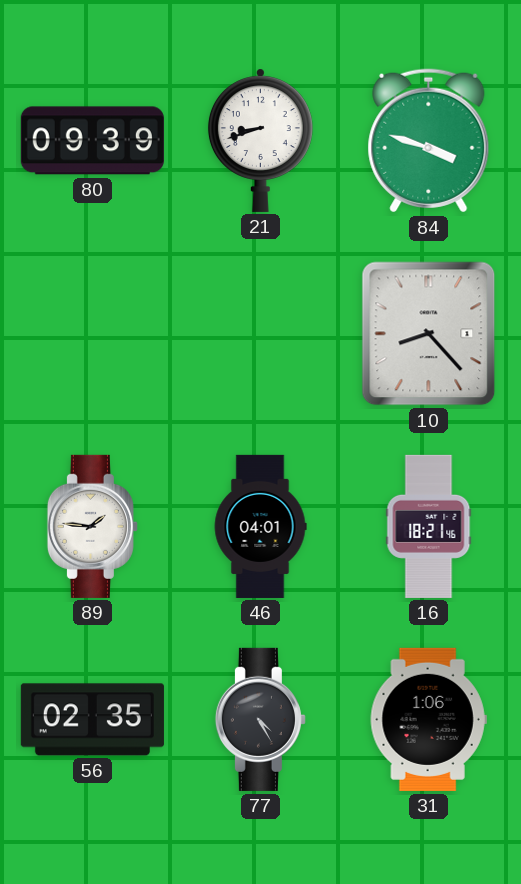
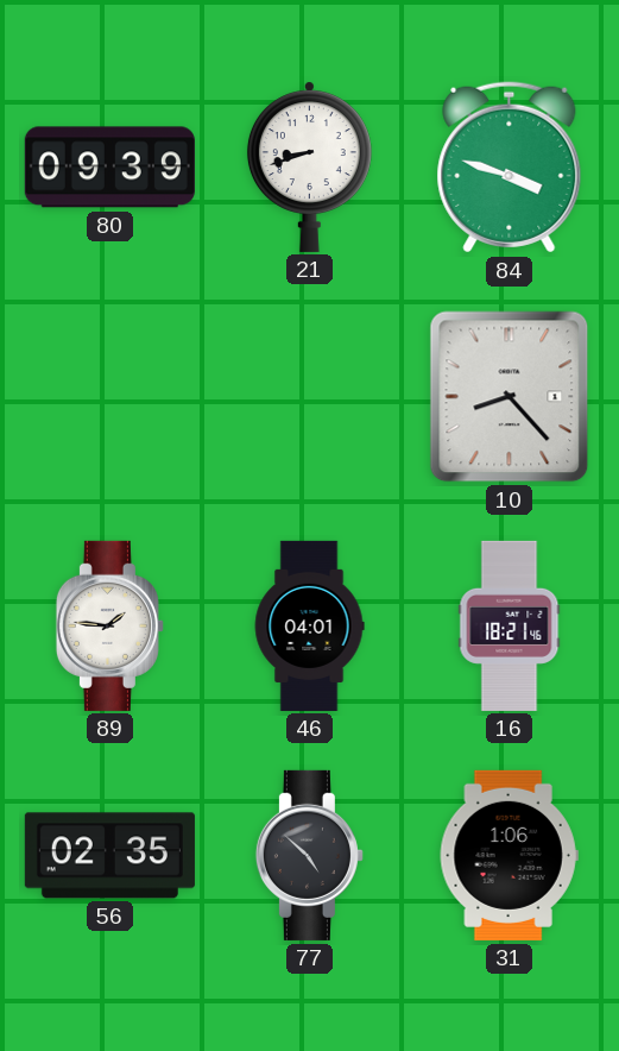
77: 4:25 -> 4:52 (309, 855)
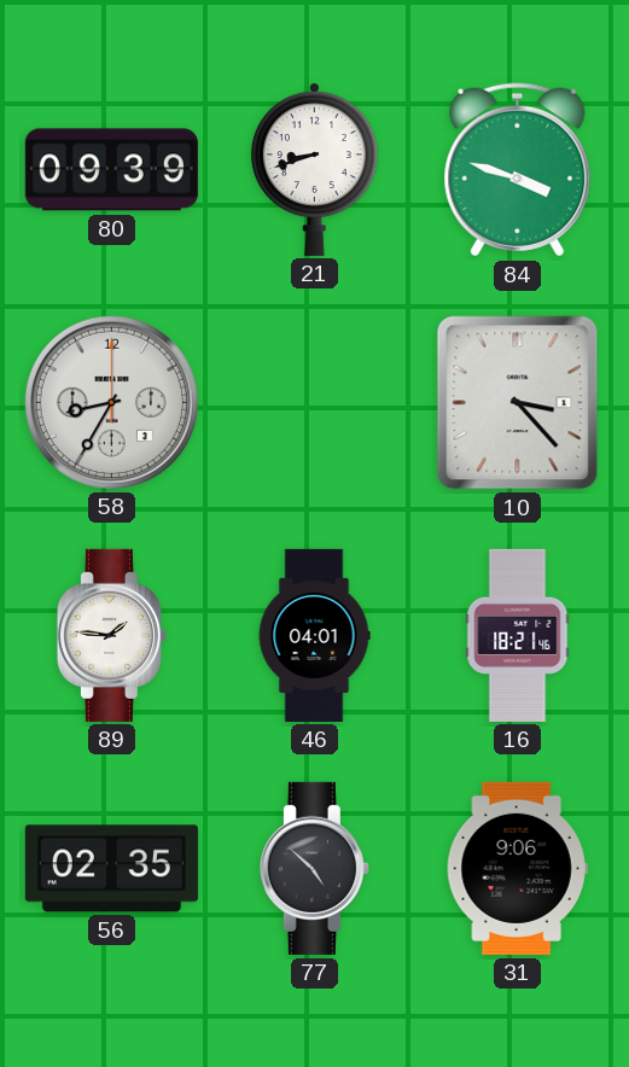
58: none -> 8:35 (111, 402)
10: 8:23 -> 3:23 (518, 403)
31: 1:06 -> 9:06 (517, 868)
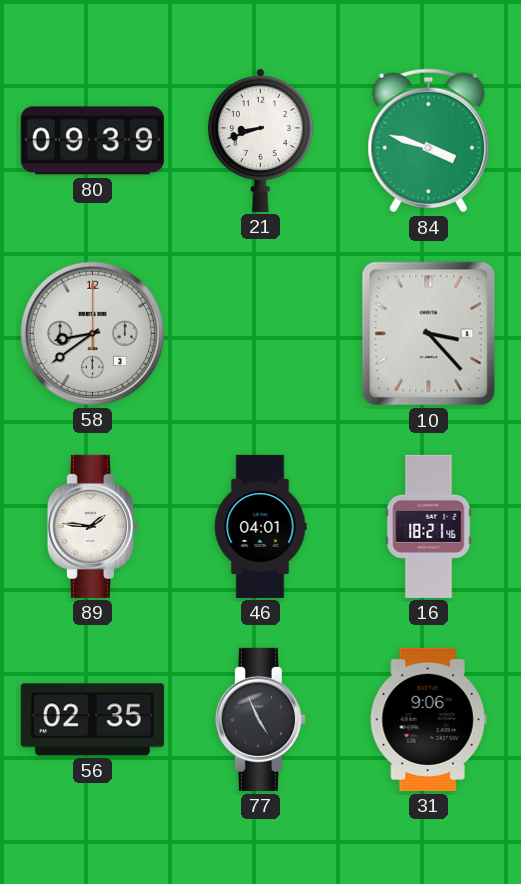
58: 8:35 -> 8:39 (92, 333)
77: 4:52 -> 4:56 (260, 719)
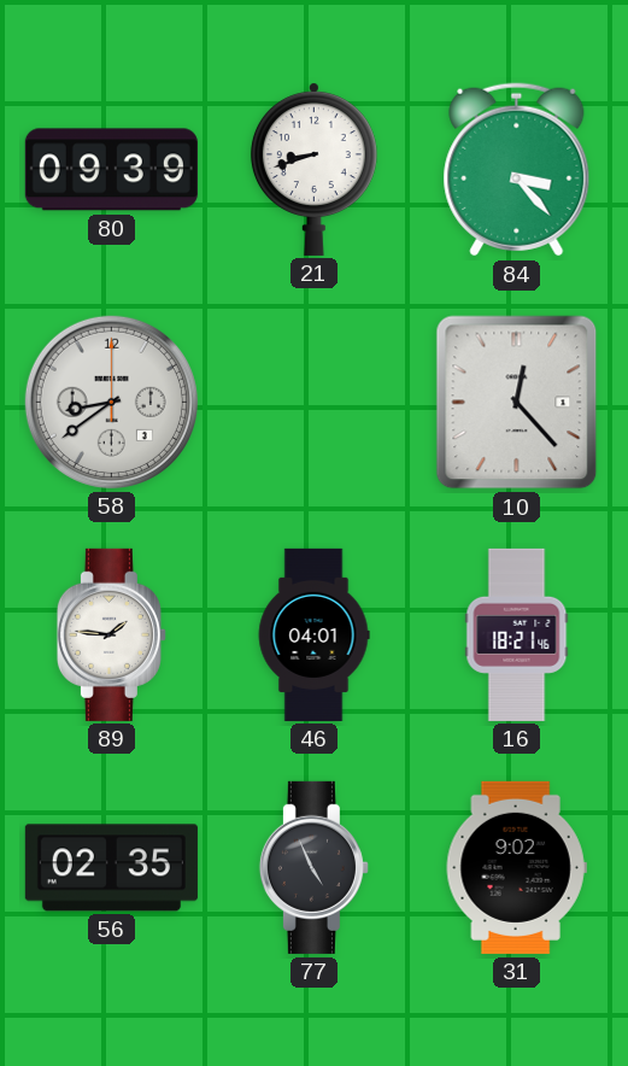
84: 3:48 -> 3:23 (517, 170)
10: 3:23 -> 12:23 (517, 403)
31: 9:06 -> 9:02 (516, 867)
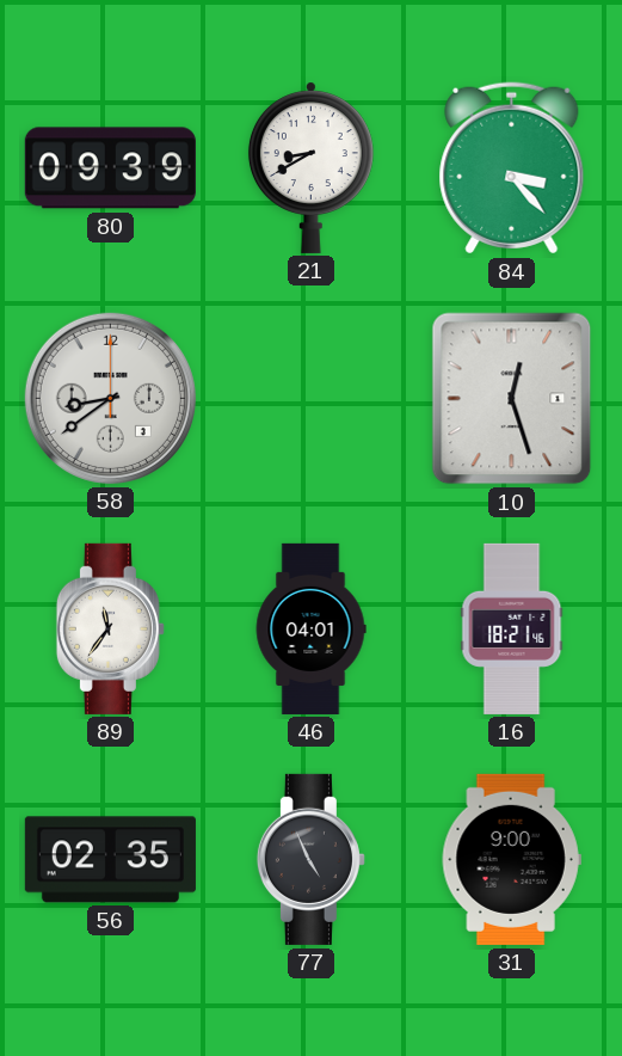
21: 8:42 -> 8:40 (310, 167)
10: 12:23 -> 12:27 (512, 399)
89: 1:46 -> 11:36 (110, 628)
31: 9:02 -> 9:00 (511, 859)
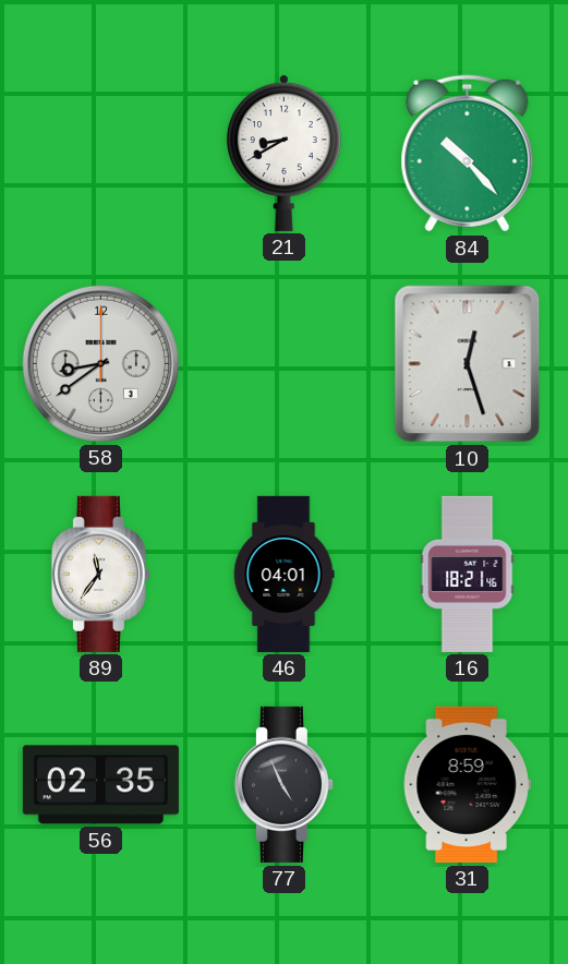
80: 09:39 -> none (110, 168)
84: 3:23 -> 10:23 (468, 154)
31: 9:00 -> 8:59 (467, 784)
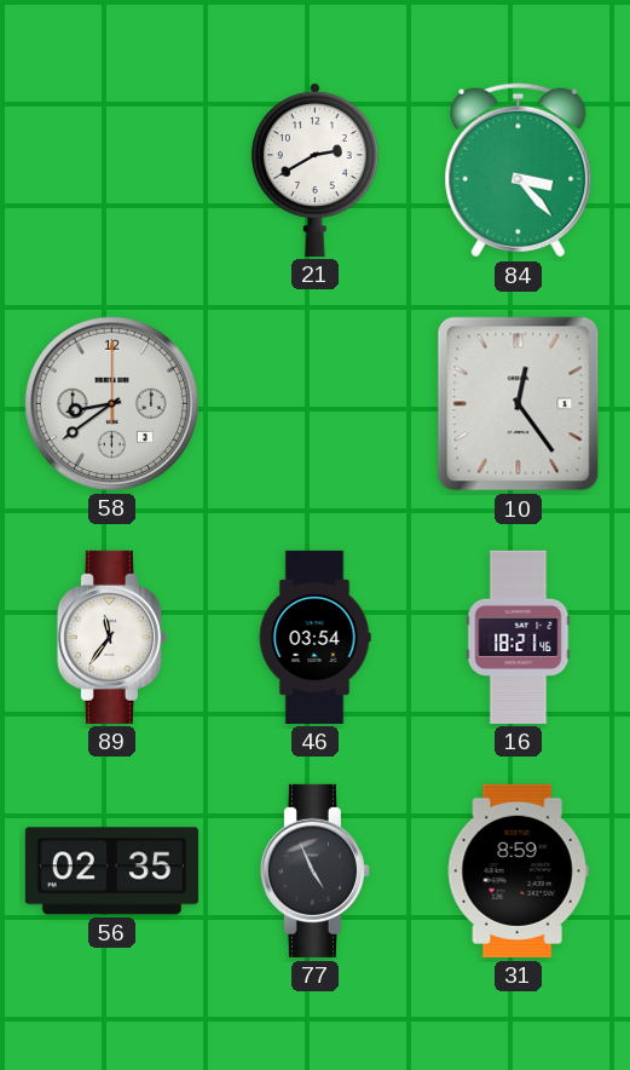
21: 8:40 -> 2:40 (314, 169)
84: 10:23 -> 3:23 (519, 171)
10: 12:27 -> 12:24 (519, 404)
46: 04:01 -> 03:54 (314, 637)
